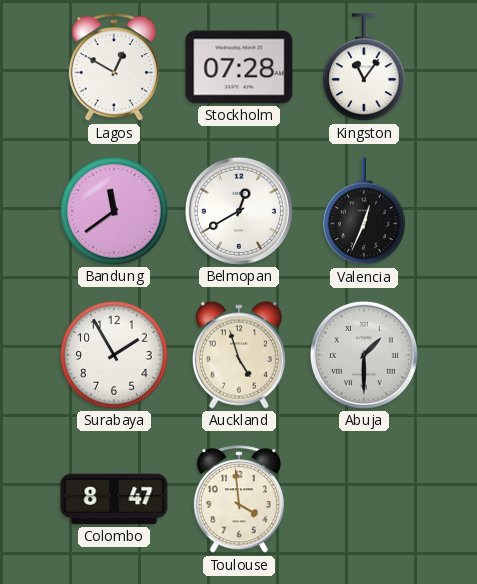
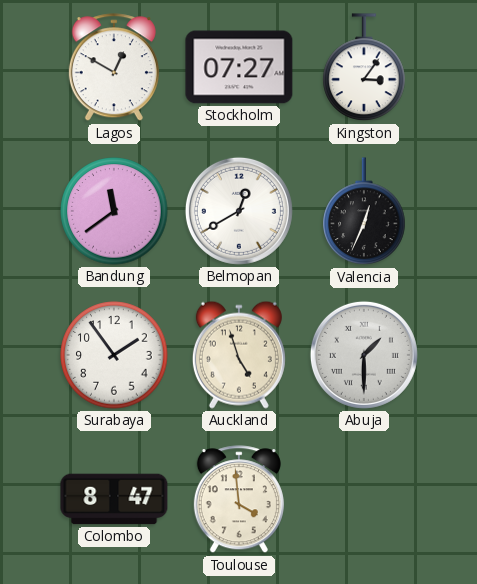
Stockholm: 07:28 -> 07:27 (239, 67)
Kingston: 11:06 -> 3:06 (364, 68)
Surabaya: 1:55 -> 1:54 (114, 355)
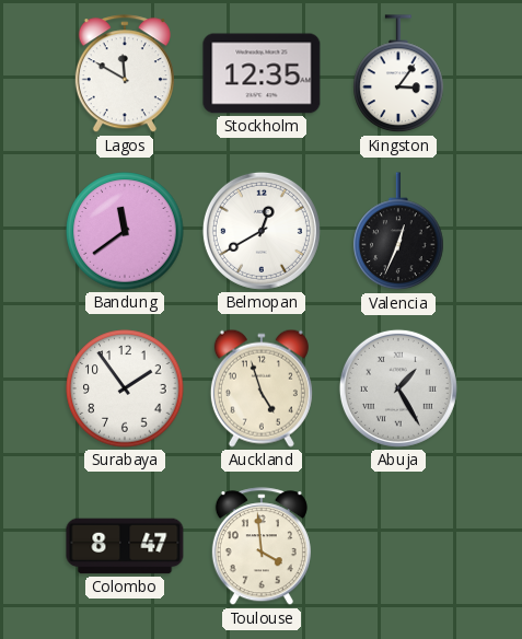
Lagos: 12:50 -> 11:50 (125, 74)
Stockholm: 07:27 -> 12:35 (262, 73)
Abuja: 1:30 -> 1:25 (398, 388)
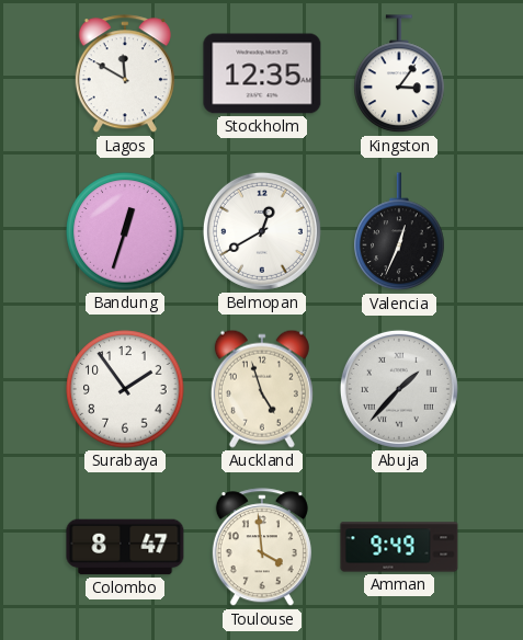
Bandung: 11:39 -> 12:33 (125, 231)
Abuja: 1:25 -> 1:37 (399, 389)
Amman: none -> 9:49 (399, 547)
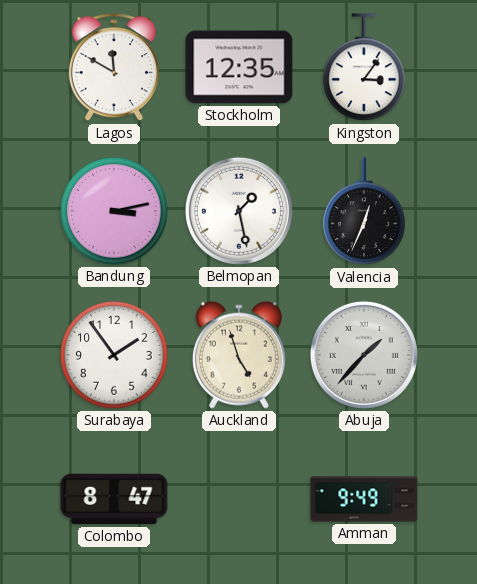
Bandung: 12:33 -> 3:13 (114, 211)
Belmopan: 12:40 -> 1:28 (239, 211)
Toulouse: 3:59 -> none (262, 548)
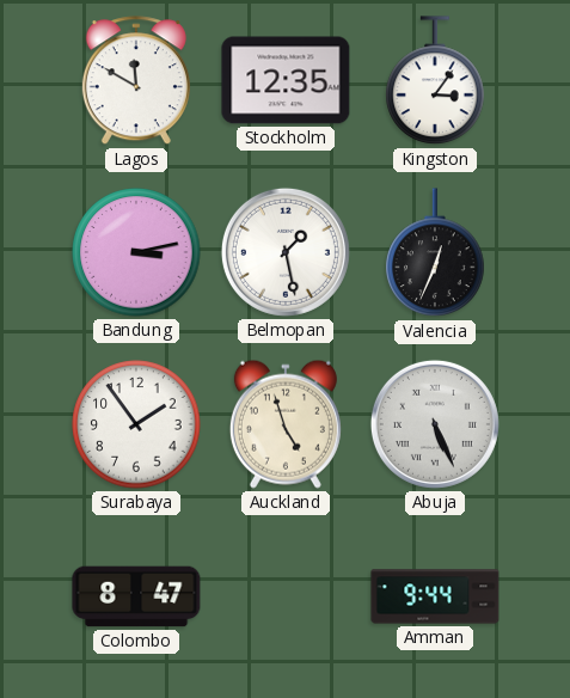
Abuja: 1:37 -> 5:26 (435, 424)
Amman: 9:49 -> 9:44 (435, 596)
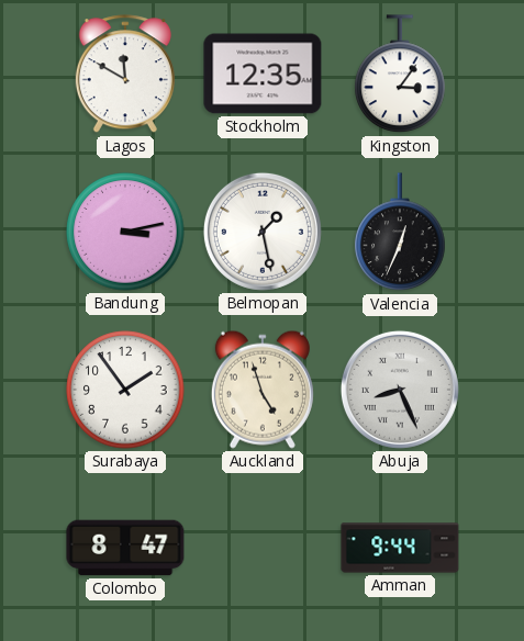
Abuja: 5:26 -> 8:26 (400, 390)
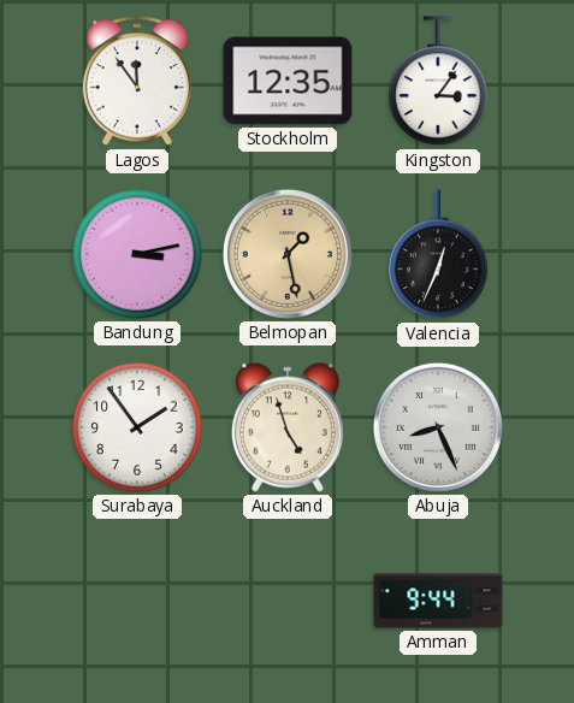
Lagos: 11:50 -> 11:54 (137, 82)
Belmopan dial: white -> champagne (288, 254)
Colombo: 8:47 -> none (125, 548)
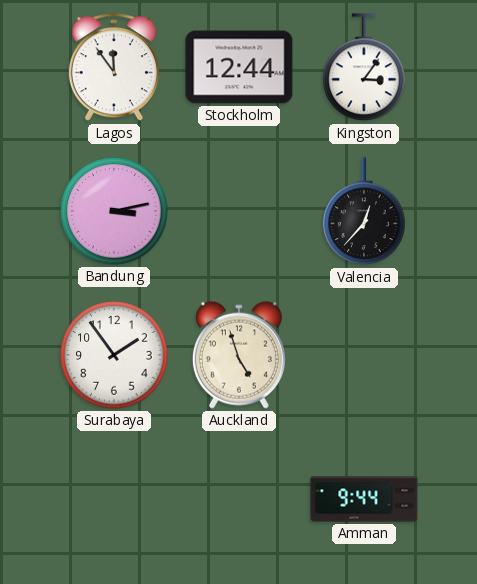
Stockholm: 12:35 -> 12:44 (239, 67)
Belmopan: 1:28 -> none (288, 254)
Valencia: 12:34 -> 12:37 (364, 212)
Abuja: 8:26 -> none (438, 427)
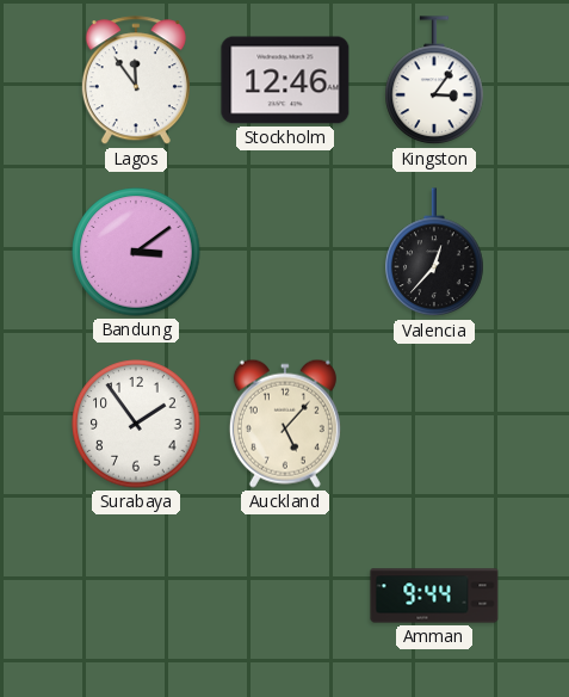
Stockholm: 12:44 -> 12:46 (285, 80)
Bandung: 3:13 -> 3:09 (136, 252)
Auckland: 4:57 -> 5:07 (285, 424)
